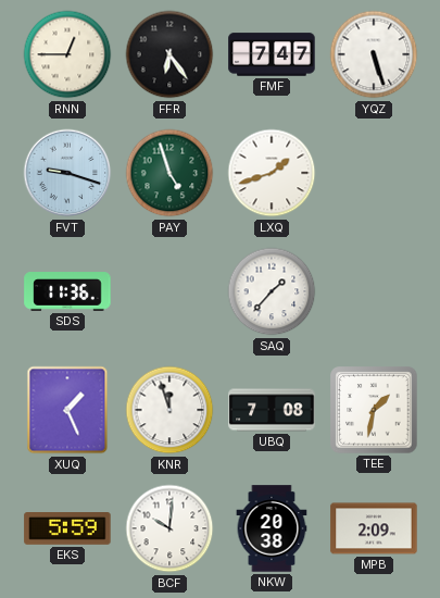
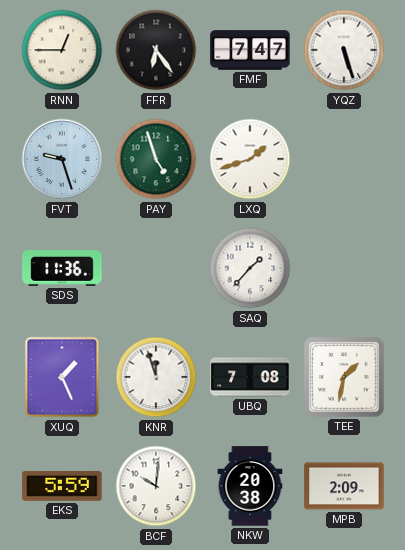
FVT: 9:18 -> 9:27 (62, 159)
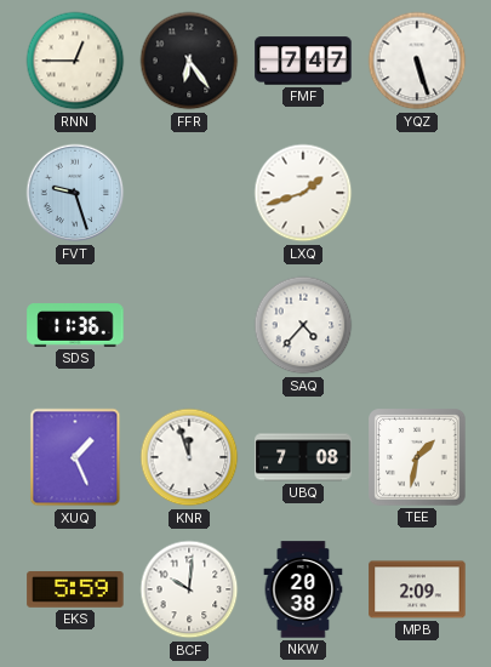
PAY: 4:57 -> none (156, 159)
SAQ: 1:37 -> 4:37 (303, 325)
